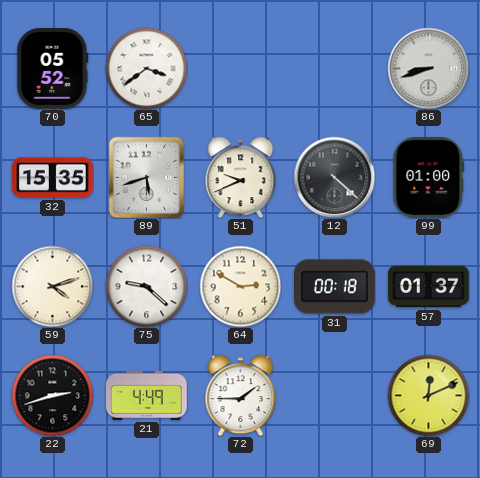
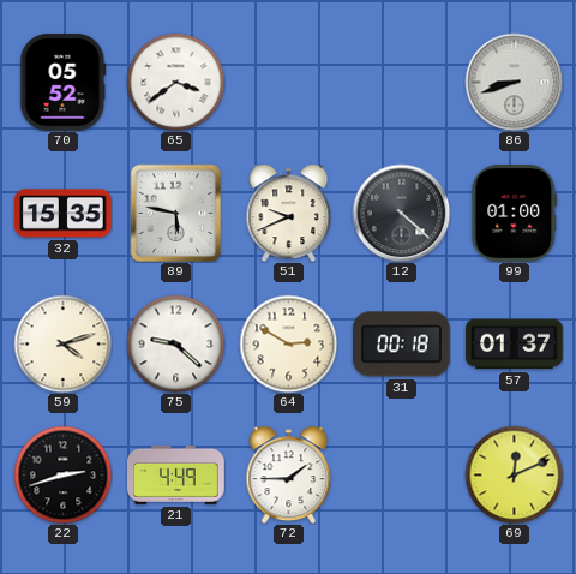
89: 5:42 -> 5:47 (176, 213)
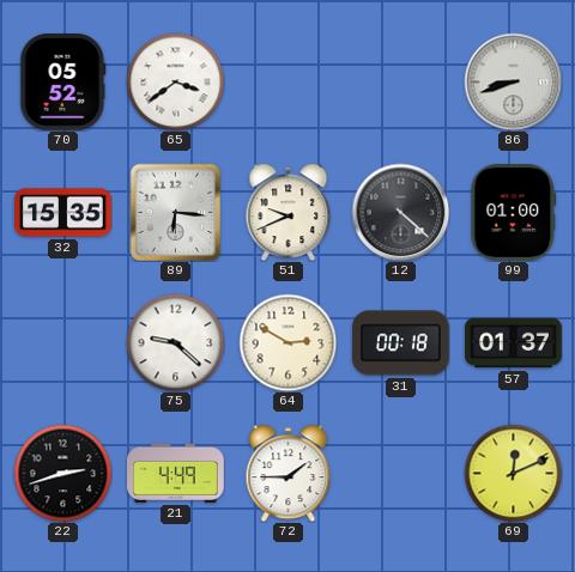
89: 5:47 -> 6:16 (176, 212)
59: 4:12 -> none (62, 343)
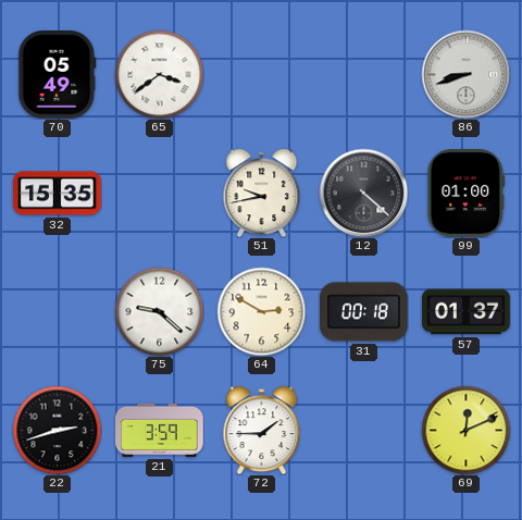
70: 05:52 -> 05:49 (58, 75)
89: 6:16 -> none (176, 212)
51: 9:41 -> 9:43 (262, 193)
21: 4:49 -> 3:59 (160, 430)
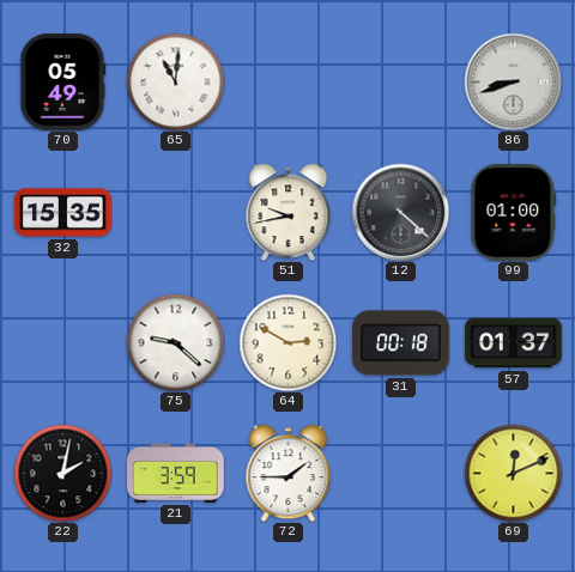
65: 3:39 -> 11:01 (175, 81)
22: 2:42 -> 2:02 (62, 473)
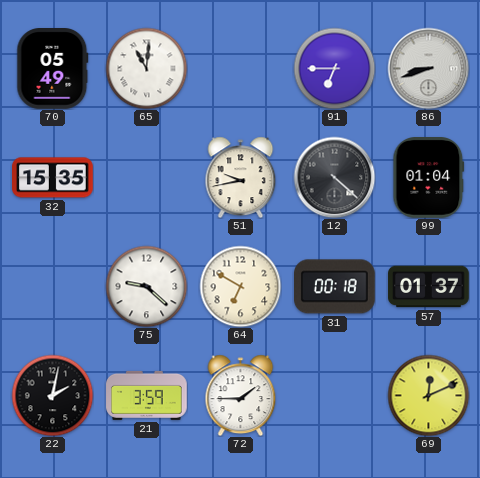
91: none -> 6:45 (334, 68)
99: 01:00 -> 01:04 (429, 178)
64: 2:50 -> 6:50 (240, 286)
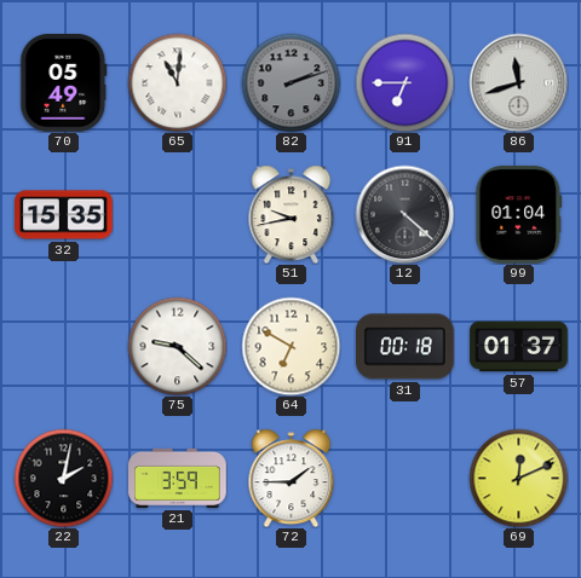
82: none -> 2:12 (290, 82)
86: 8:42 -> 11:42 (518, 82)
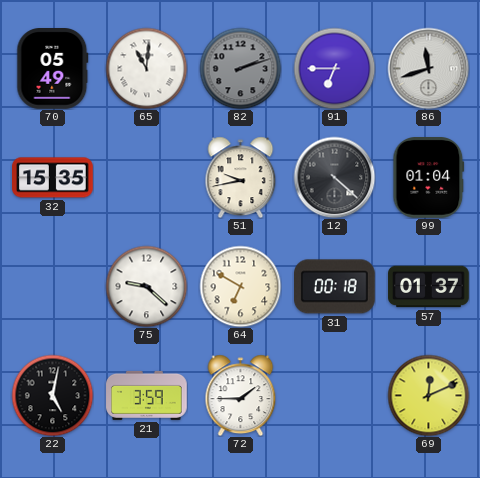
22: 2:02 -> 5:02 (52, 395)
